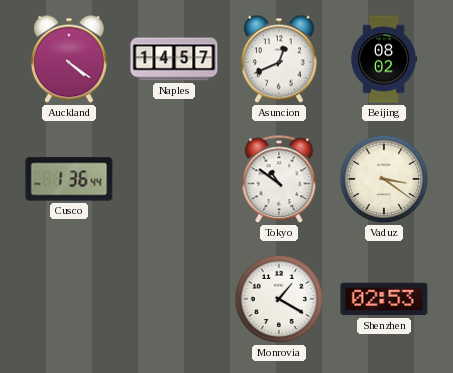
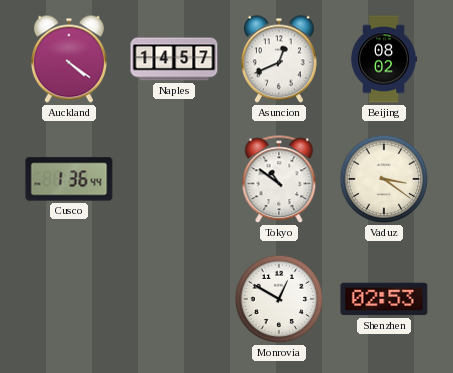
Monrovia: 1:20 -> 12:50 (279, 299)
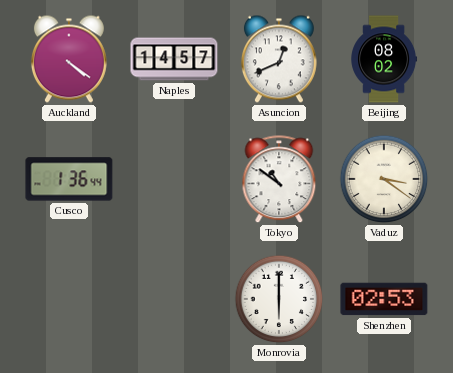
Monrovia: 12:50 -> 6:00 (279, 299)
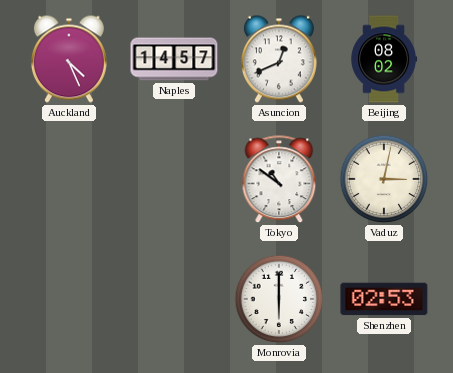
Auckland: 4:21 -> 4:26 (69, 59)
Cusco: 1:36 -> none (69, 179)
Vaduz: 3:21 -> 3:02 (384, 179)
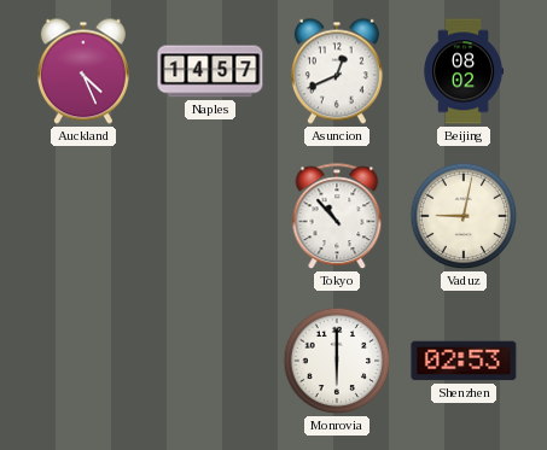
Tokyo: 10:51 -> 10:53 (337, 217)
Vaduz: 3:02 -> 9:02 (464, 216)
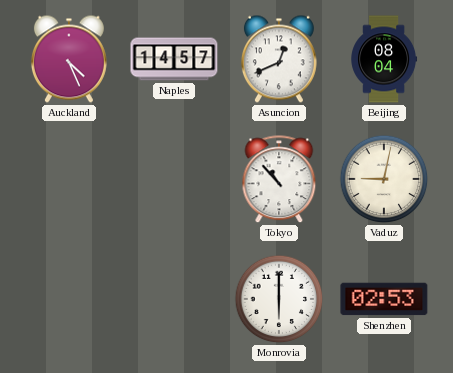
Beijing: 08:02 -> 08:04 (384, 59)
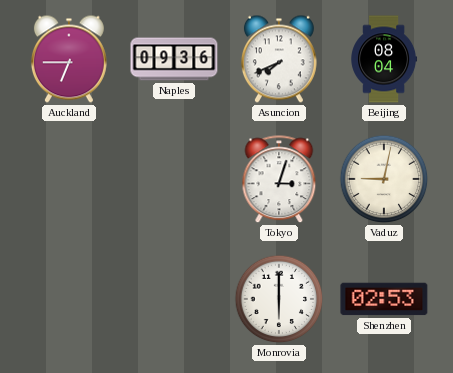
Auckland: 4:26 -> 6:45 (69, 59)
Naples: 14:57 -> 09:36 (174, 59)
Asuncion: 12:41 -> 7:41 (279, 59)
Tokyo: 10:53 -> 3:03 (279, 180)
